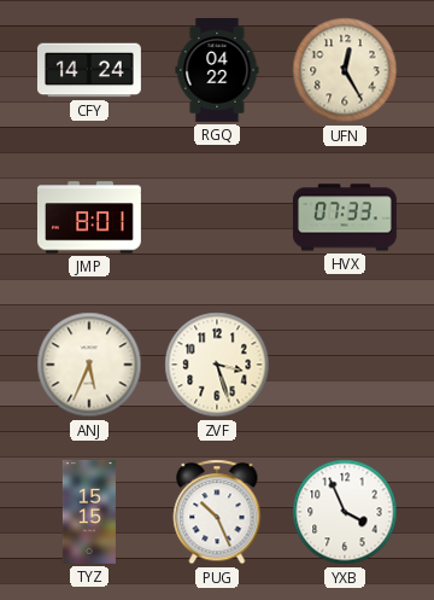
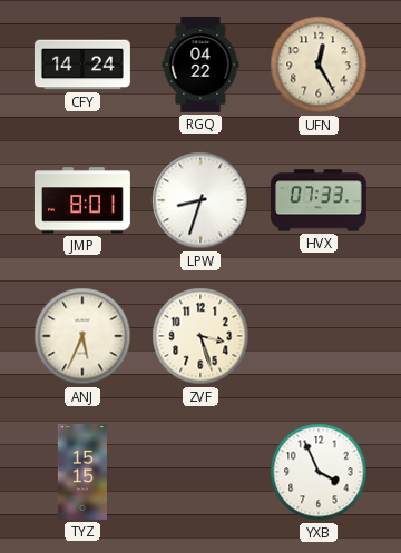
LPW: none -> 8:33 (200, 200)
PUG: 10:26 -> none (217, 512)
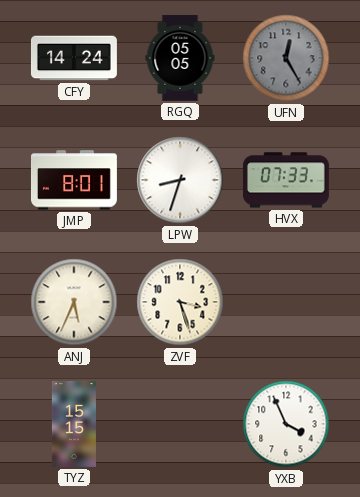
RGQ: 04:22 -> 05:05 (180, 58)
UFN dial: cream -> grey (286, 58)
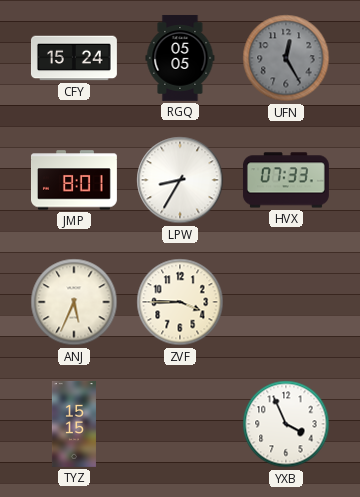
CFY: 14:24 -> 15:24 (74, 58)
LPW: 8:33 -> 8:35 (180, 180)
ZVF: 3:27 -> 3:45 (180, 302)
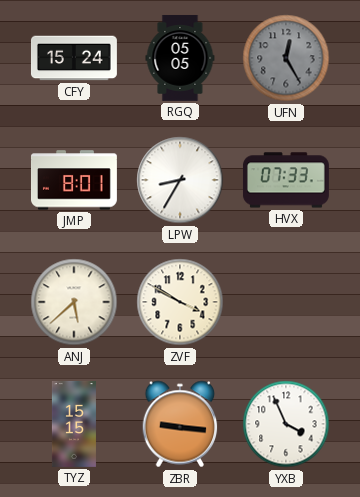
ANJ: 5:34 -> 5:38 (74, 302)
ZVF: 3:45 -> 3:50 (180, 302)
ZBR: none -> 9:16 (180, 424)
